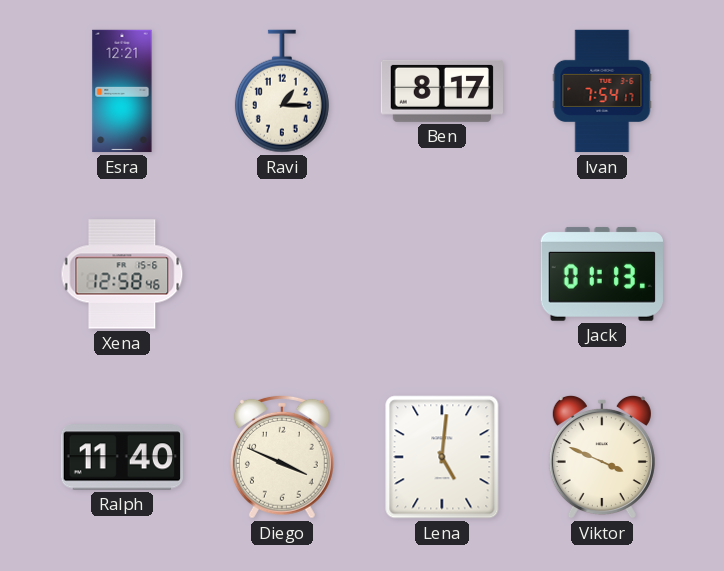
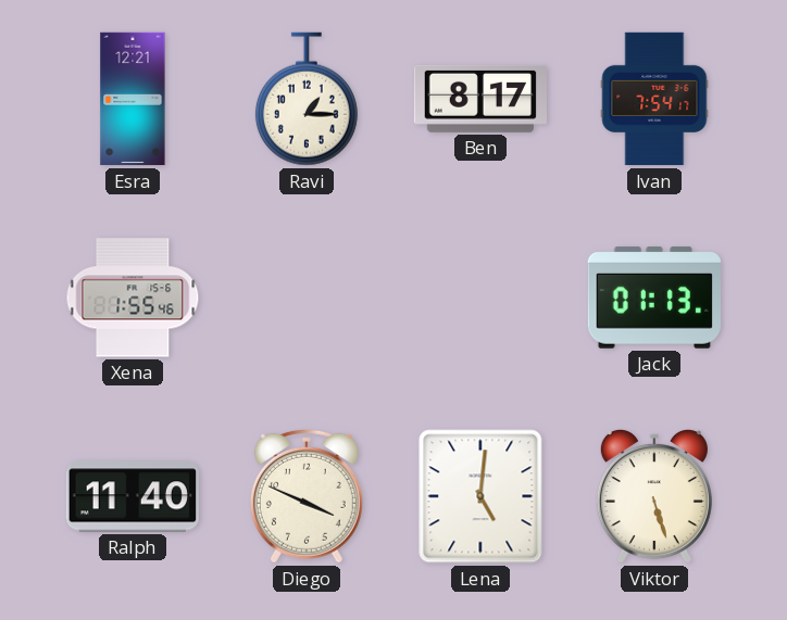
Xena: 12:58 -> 1:55 (133, 298)
Viktor: 3:49 -> 5:27 (654, 496)
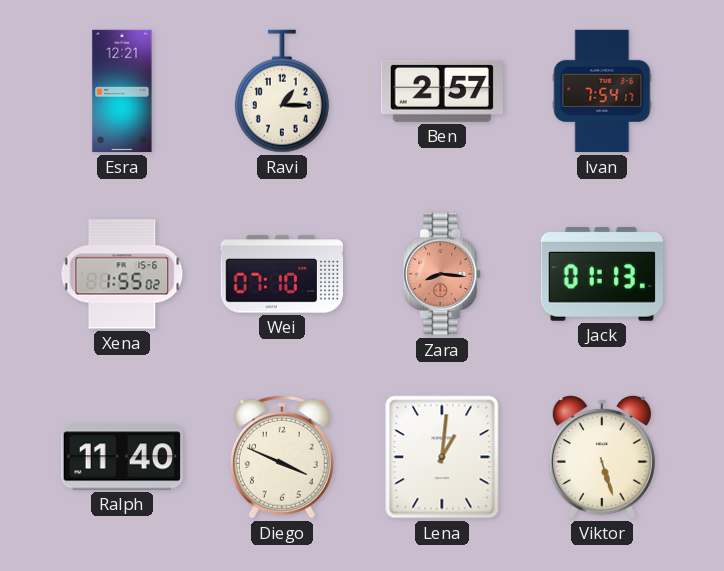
Ben: 8:17 -> 2:57 (441, 91)
Xena: 1:55:46 -> 1:55:02 (122, 274)
Wei: none -> 07:10 (281, 274)
Zara: none -> 8:16 (443, 274)
Lena: 5:01 -> 1:01 (442, 457)
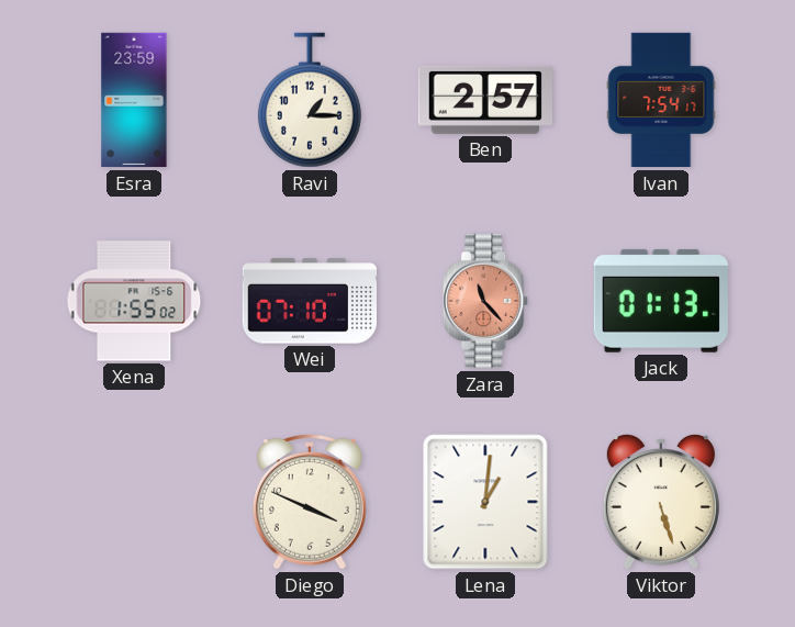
Esra: 12:21 -> 23:59 (134, 100)
Zara: 8:16 -> 11:23 (486, 301)
Ralph: 11:40 -> none (122, 457)
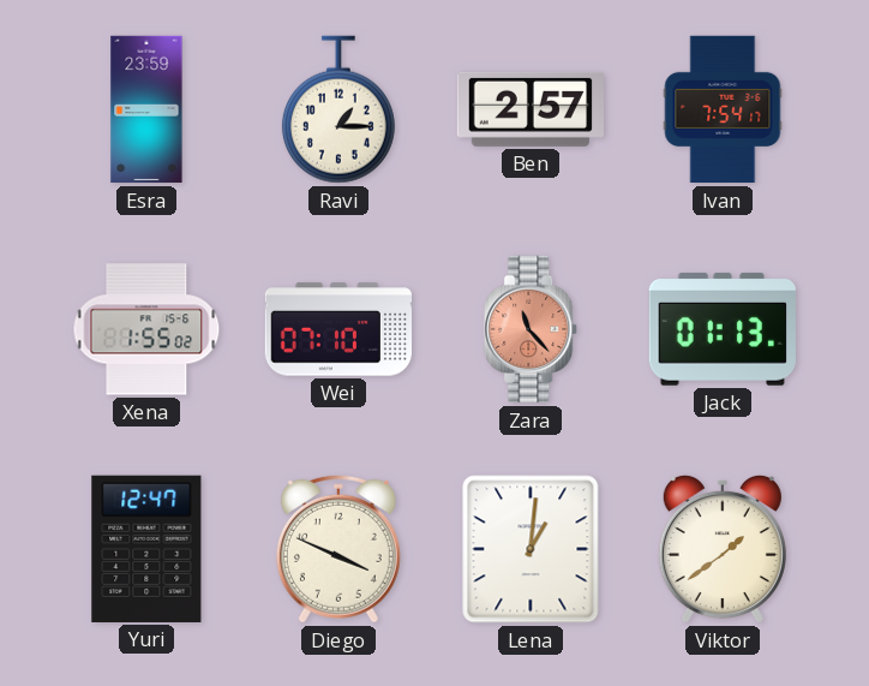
Yuri: none -> 12:47 (146, 549)
Viktor: 5:27 -> 1:39 (723, 549)
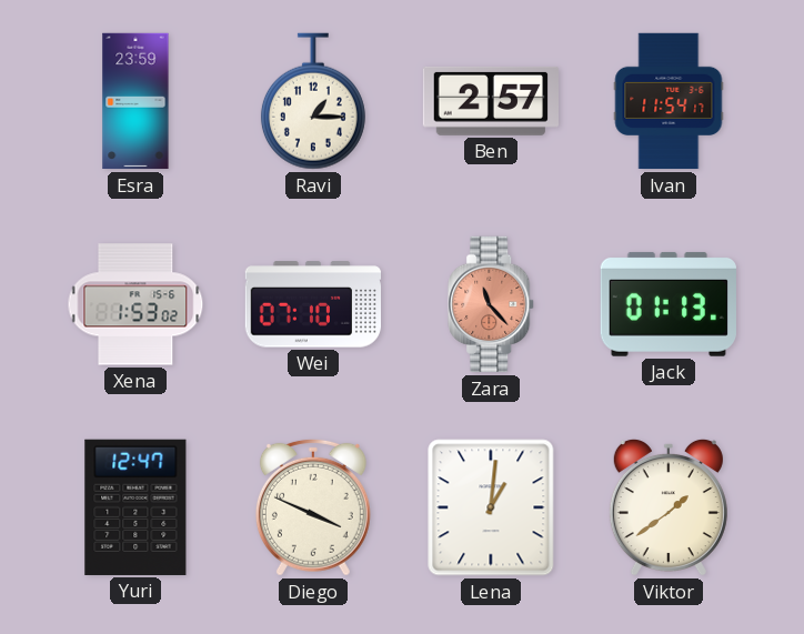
Ivan: 7:54 -> 11:54 (669, 101)
Xena: 1:55 -> 1:53 (135, 304)
